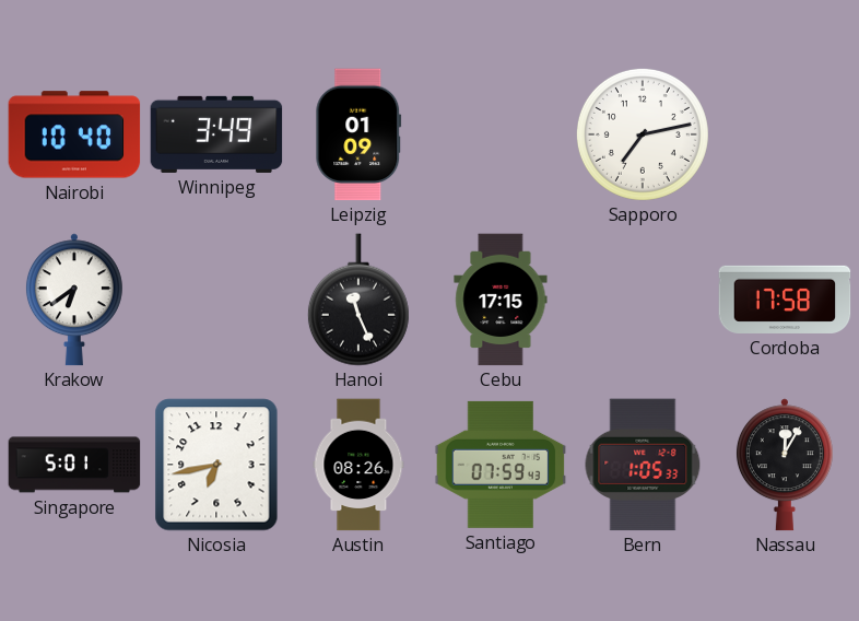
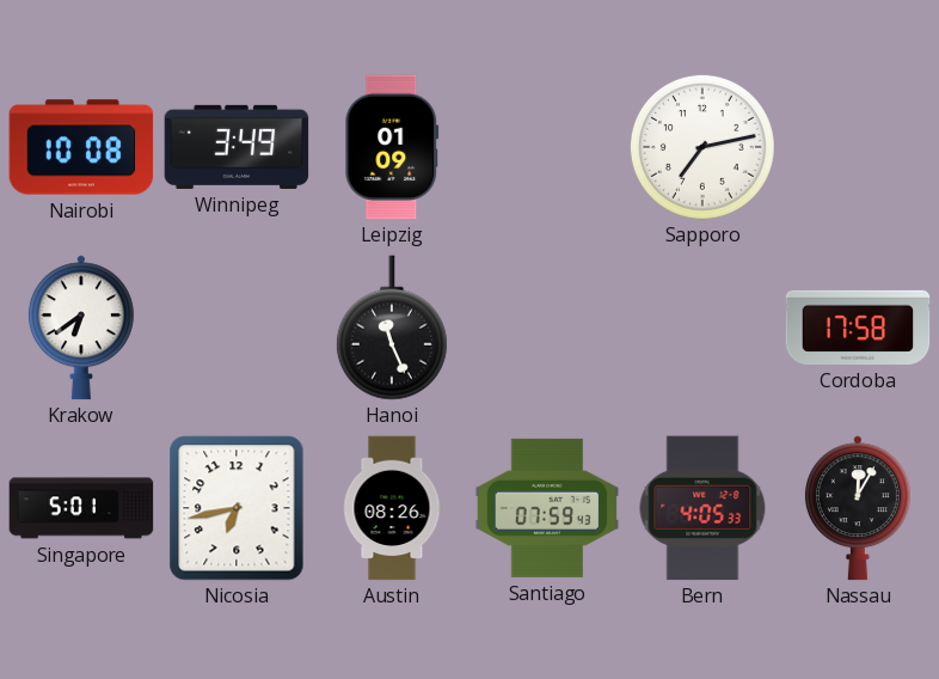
Nairobi: 10:40 -> 10:08 (81, 147)
Cebu: 17:15 -> none (501, 300)
Bern: 1:05 -> 4:05 (702, 508)
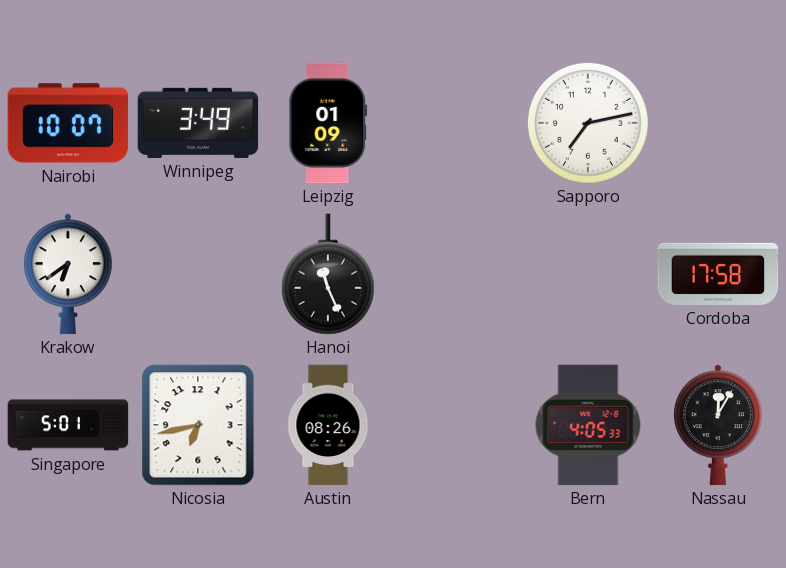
Nairobi: 10:08 -> 10:07 (68, 123)
Santiago: 07:59 -> none (547, 508)
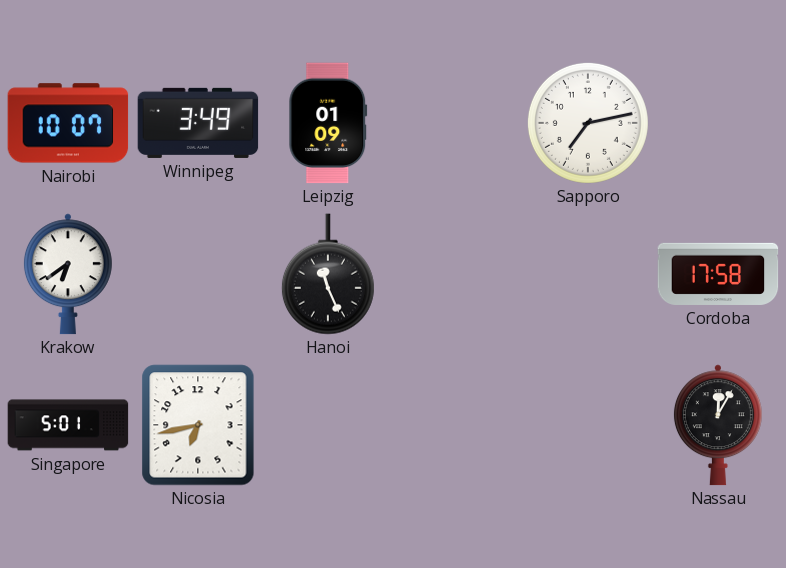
Austin: 08:26 -> none (328, 425)
Bern: 4:05 -> none (588, 425)
